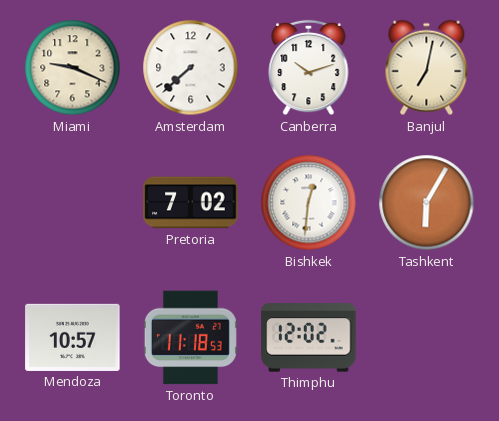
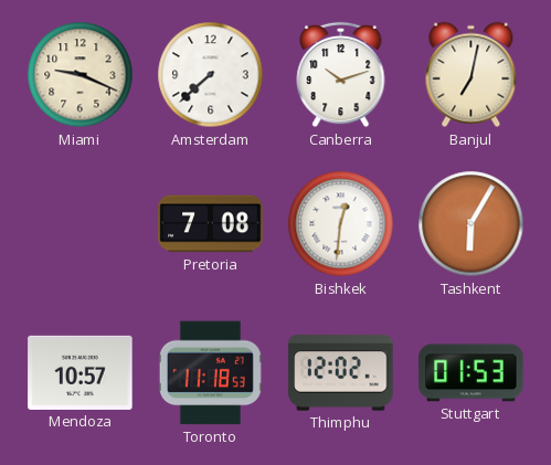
Pretoria: 7:02 -> 7:08 (211, 224)
Stuttgart: none -> 01:53 (471, 373)
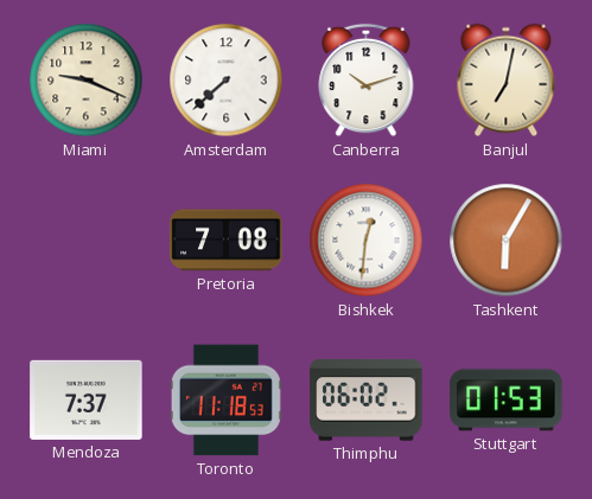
Mendoza: 10:57 -> 7:37 (87, 399)
Thimphu: 12:02 -> 06:02 (367, 401)
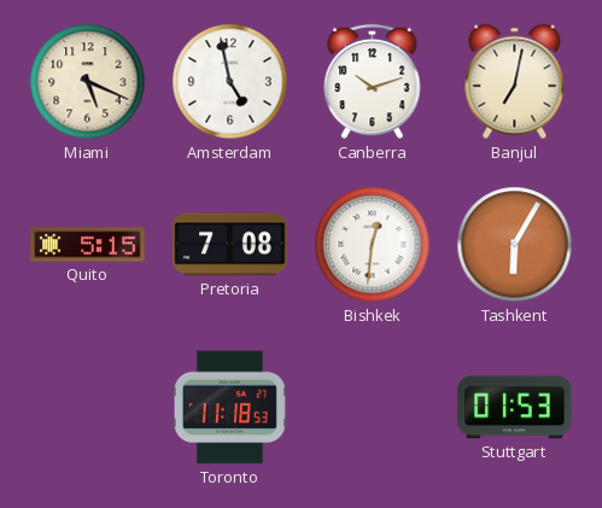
Miami: 9:19 -> 5:19 (88, 82)
Amsterdam: 7:38 -> 4:58 (230, 82)
Quito: none -> 5:15 (88, 245)
Mendoza: 7:37 -> none (87, 399)
Thimphu: 06:02 -> none (367, 401)
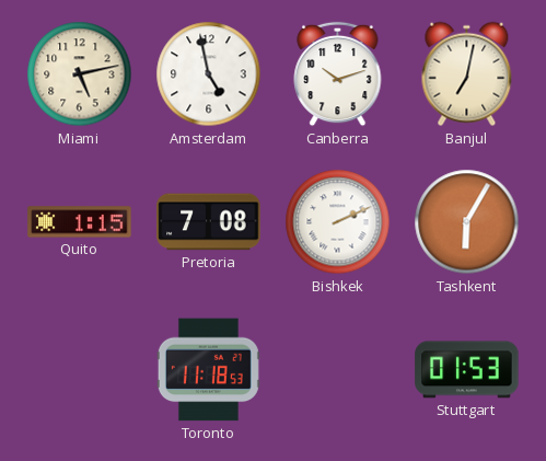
Miami: 5:19 -> 5:13 (80, 74)
Quito: 5:15 -> 1:15 (80, 222)
Bishkek: 12:31 -> 2:11 (338, 222)
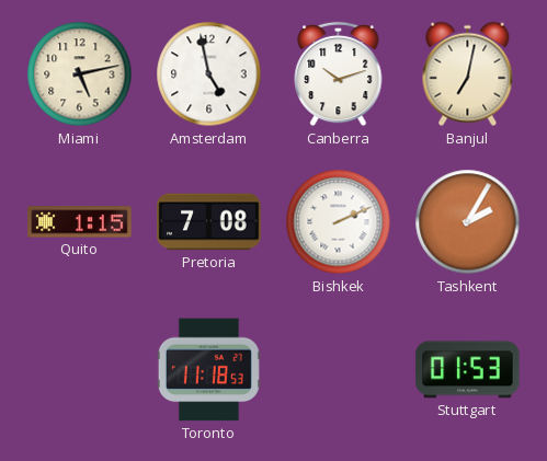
Tashkent: 6:05 -> 2:05 (468, 222)
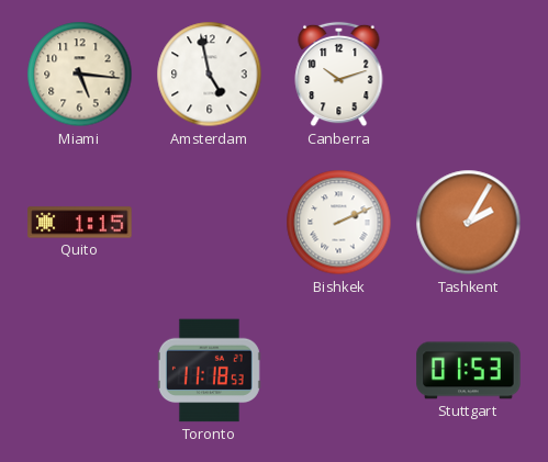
Miami: 5:13 -> 5:16 (80, 75)
Banjul: 7:02 -> none (468, 74)
Pretoria: 7:08 -> none (209, 222)
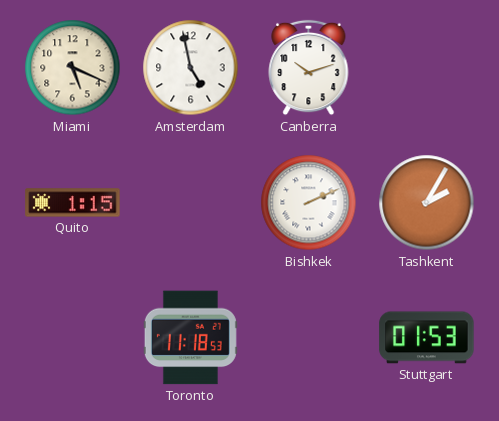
Miami: 5:16 -> 5:19 (73, 68)
